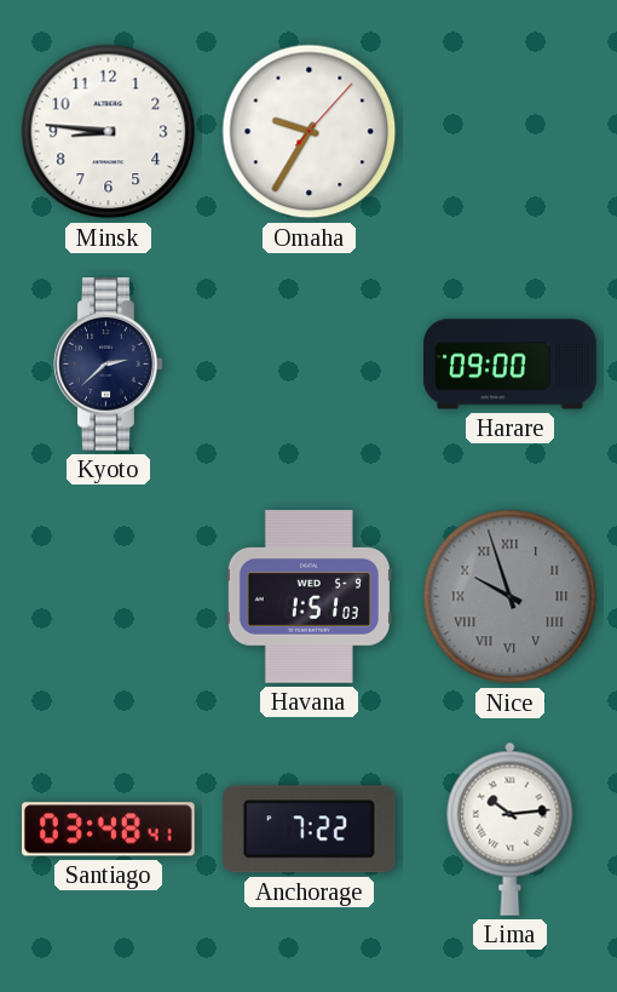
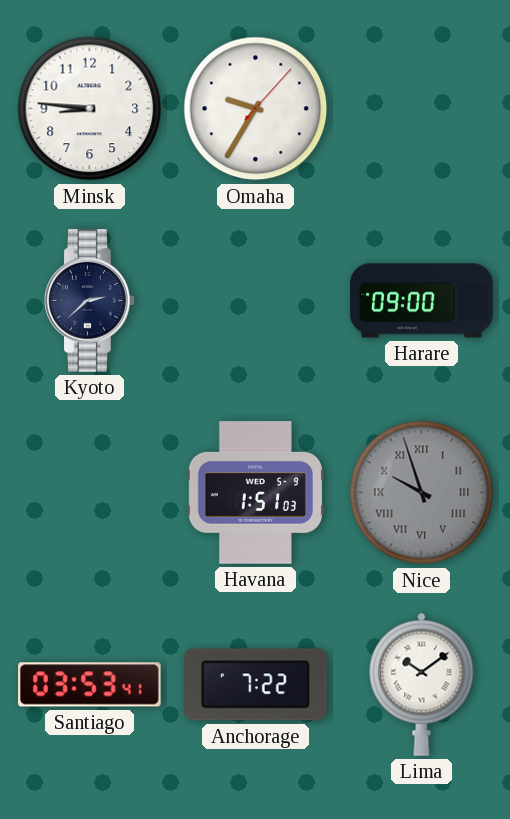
Santiago: 03:48 -> 03:53 (90, 685)
Lima: 10:14 -> 10:09 (422, 684)
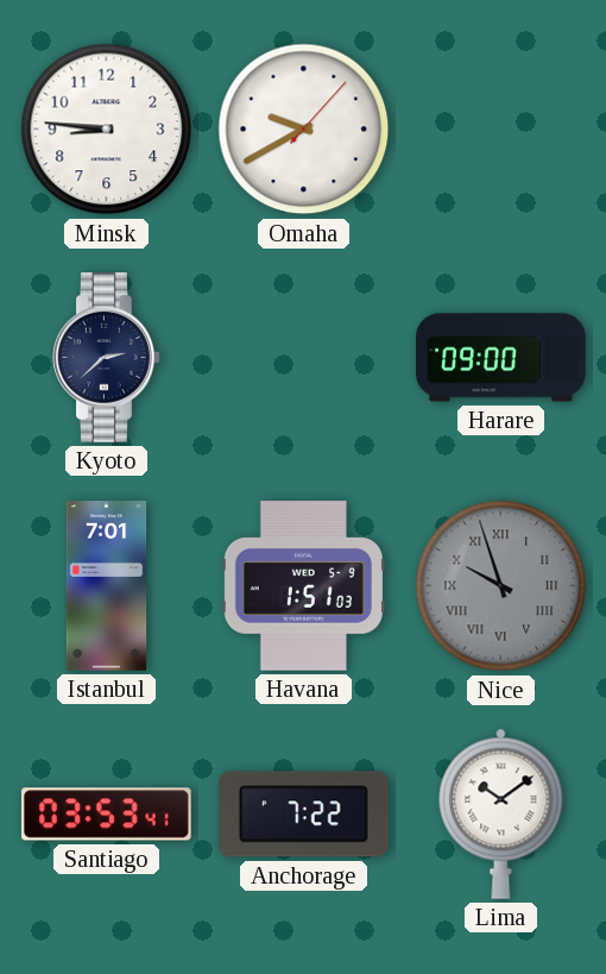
Omaha: 9:35 -> 9:40 (304, 130)
Istanbul: none -> 7:01 (107, 586)
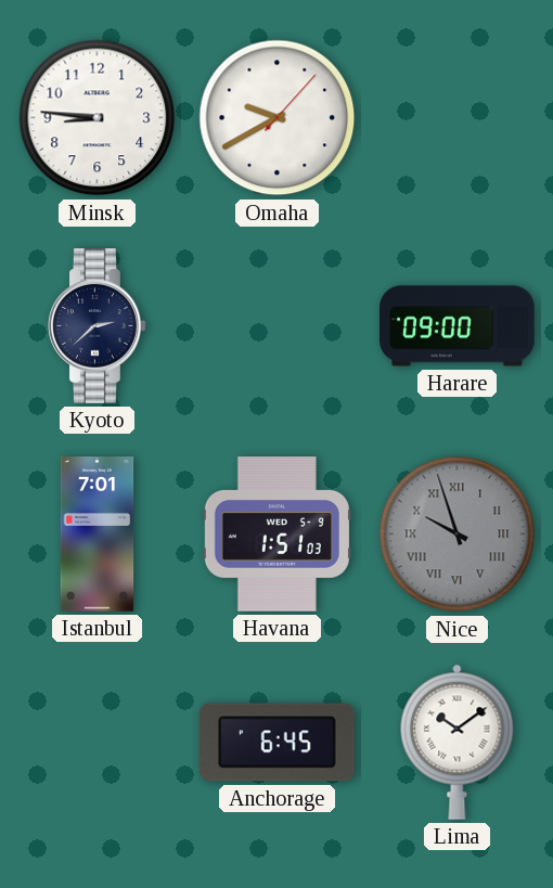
Santiago: 03:53 -> none (107, 815)
Anchorage: 7:22 -> 6:45 (276, 743)
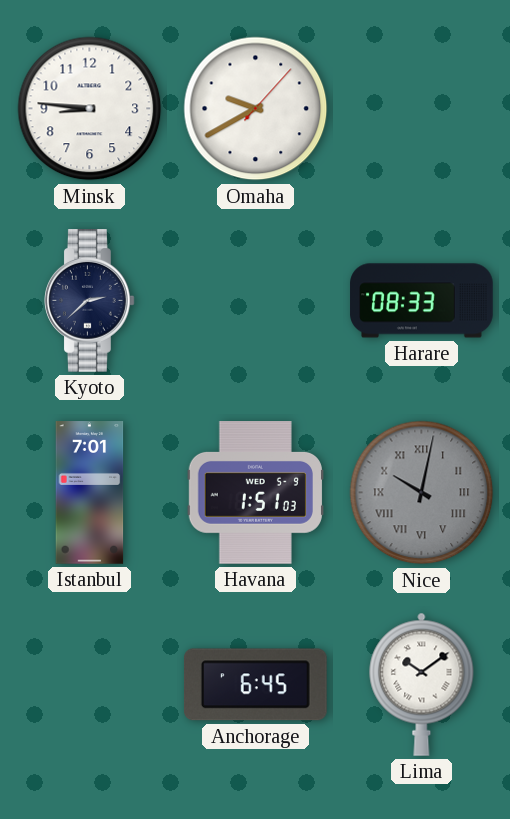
Harare: 09:00 -> 08:33 (422, 301)
Nice: 9:57 -> 10:02 (422, 493)
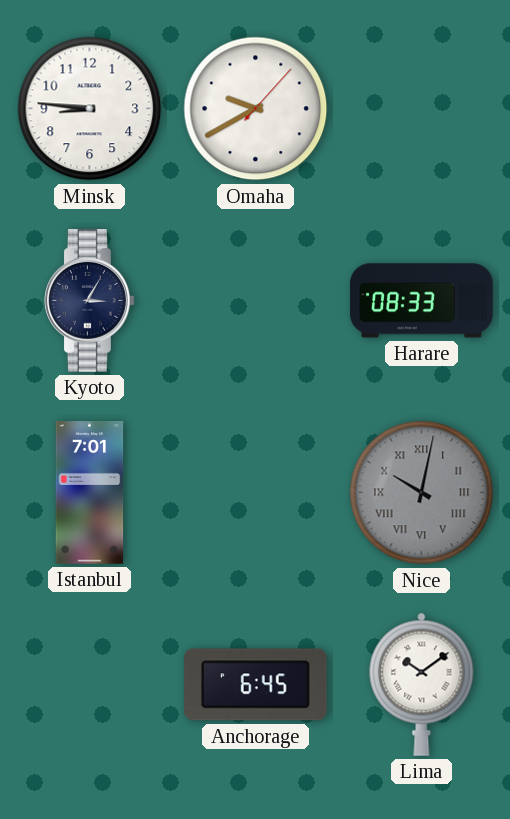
Kyoto: 2:38 -> 3:05 (90, 301)
Havana: 1:51 -> none (255, 493)
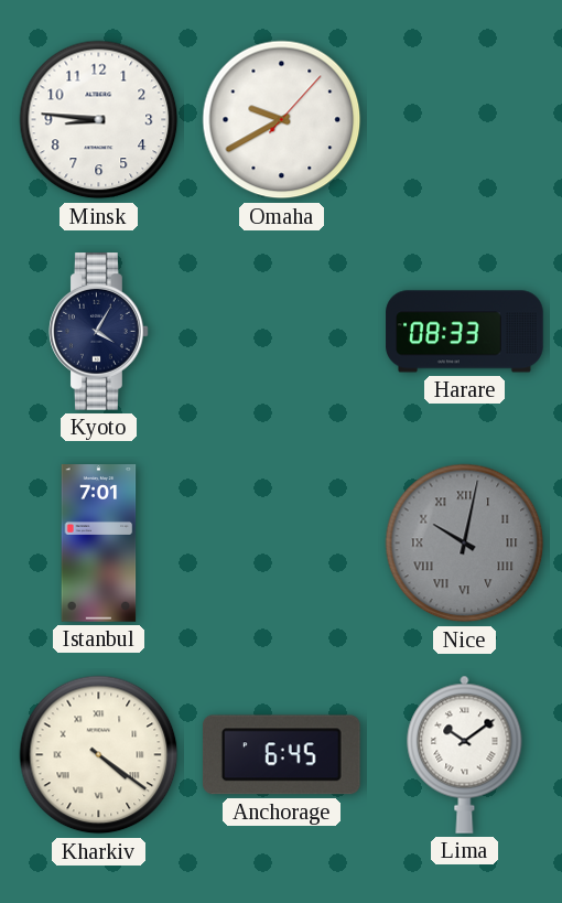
Kyoto: 3:05 -> 4:05 (99, 332)
Kharkiv: none -> 4:21 (99, 755)
